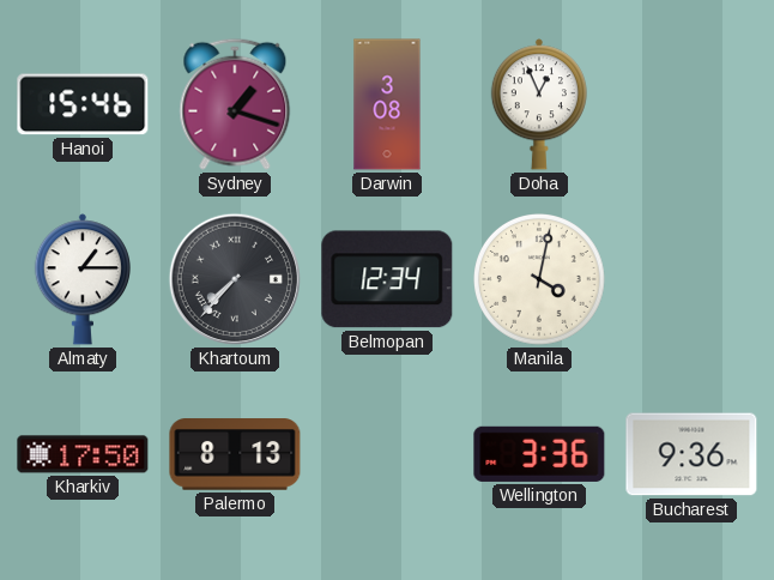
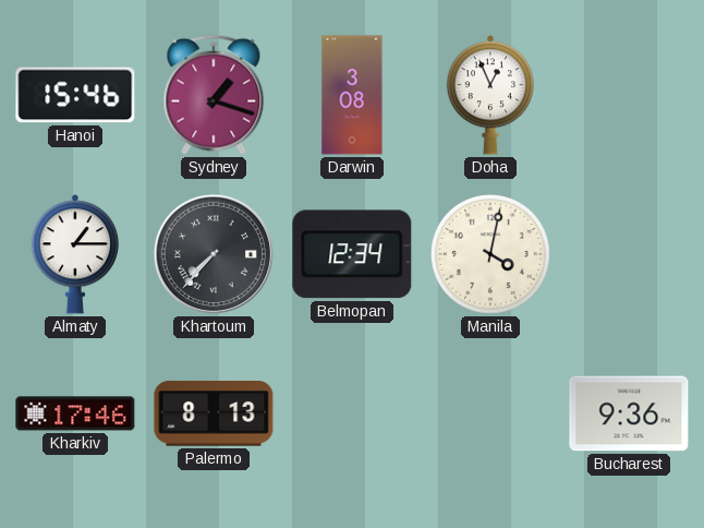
Kharkiv: 17:50 -> 17:46 (75, 413)
Wellington: 3:36 -> none (539, 454)
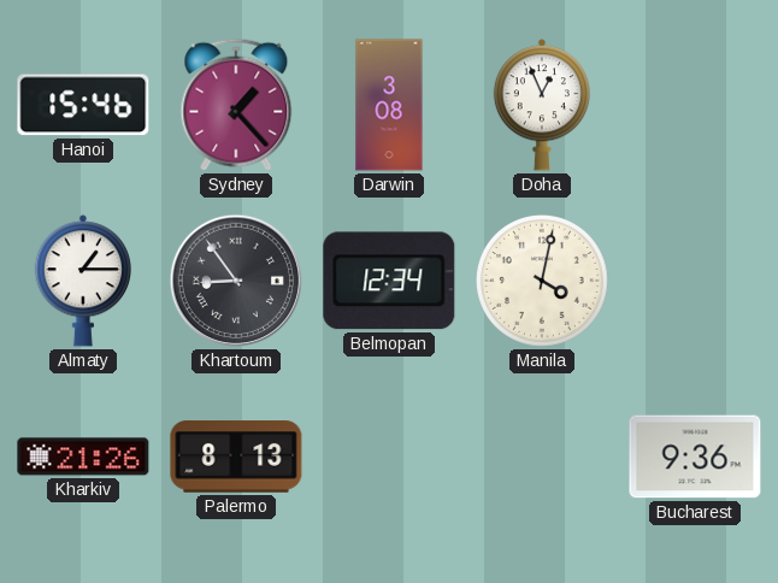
Sydney: 1:18 -> 1:23 (236, 105)
Khartoum: 7:37 -> 8:54 (236, 281)
Kharkiv: 17:46 -> 21:26 (83, 457)
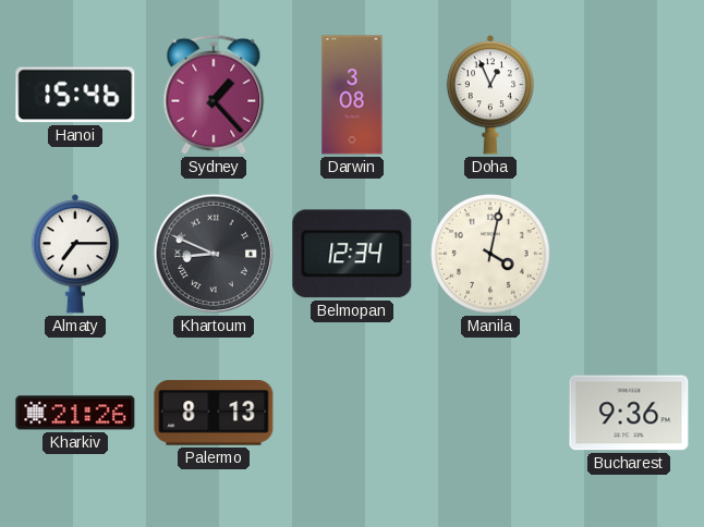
Almaty: 1:15 -> 7:15 (74, 254)
Khartoum: 8:54 -> 8:49 (214, 254)
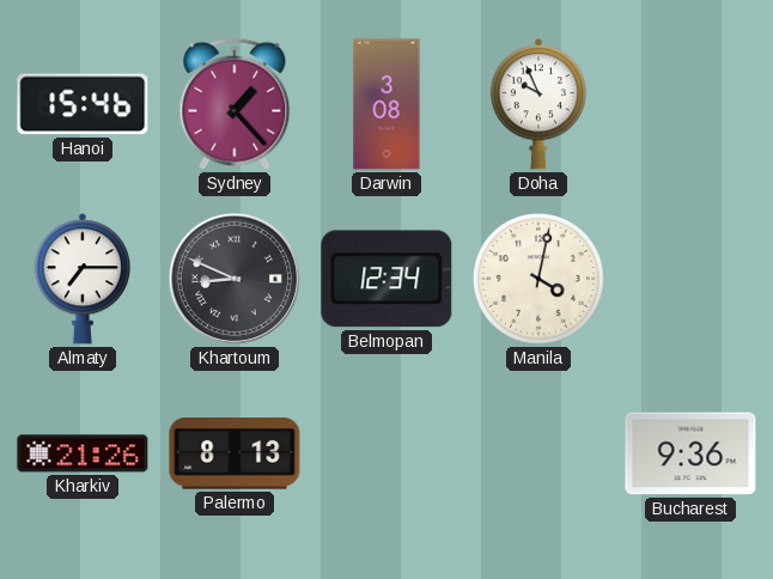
Doha: 12:56 -> 9:56 (537, 104)
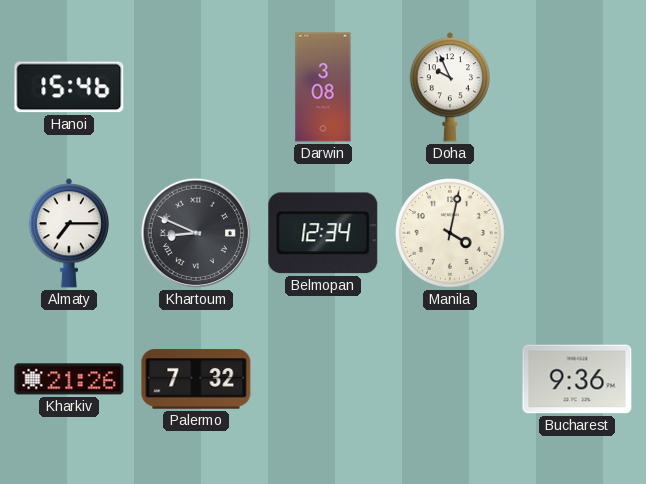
Sydney: 1:23 -> none (235, 104)
Palermo: 8:13 -> 7:32 (196, 379)
